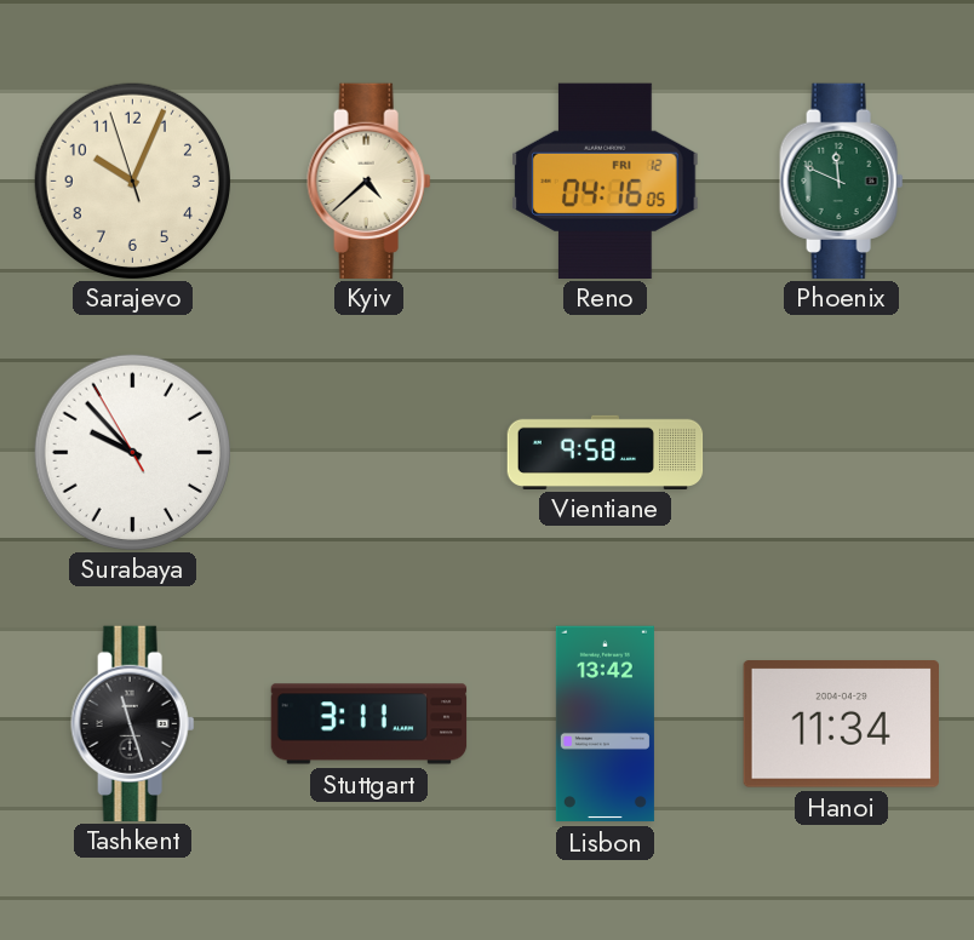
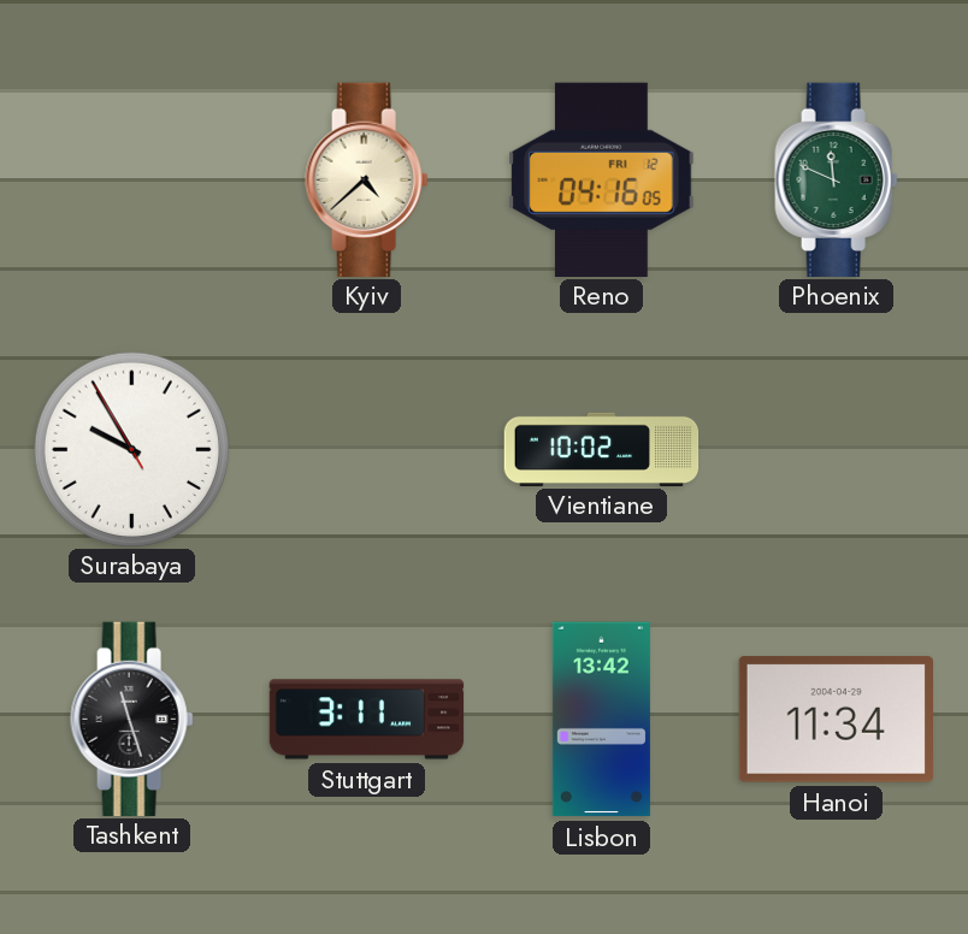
Sarajevo: 10:03 -> none (132, 180)
Surabaya: 9:52 -> 9:54 (131, 449)
Vientiane: 9:58 -> 10:02 (602, 449)
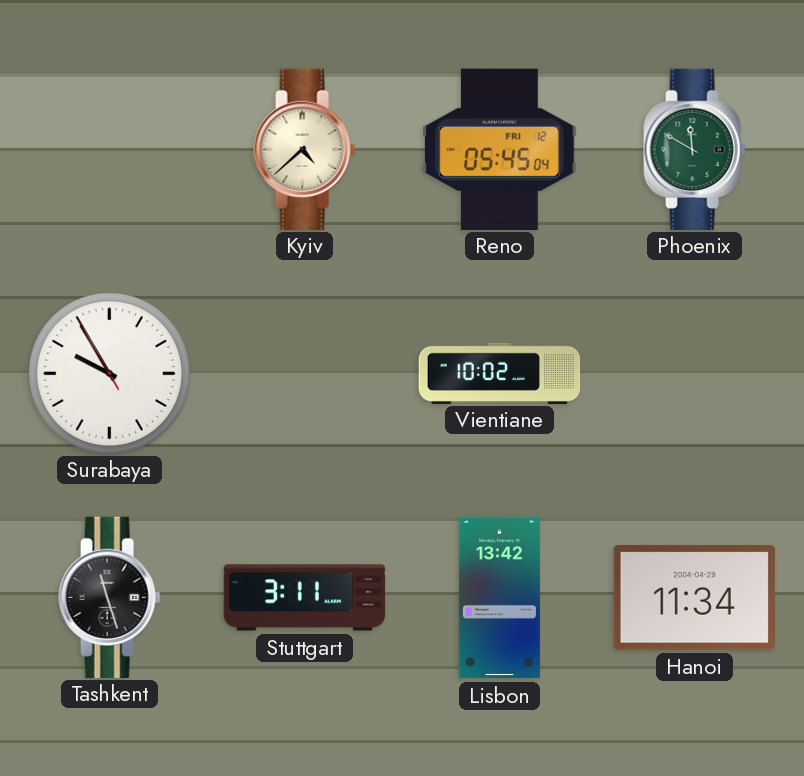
Reno: 04:16 -> 05:45 (500, 149)
Phoenix: 11:49 -> 11:50 (695, 149)
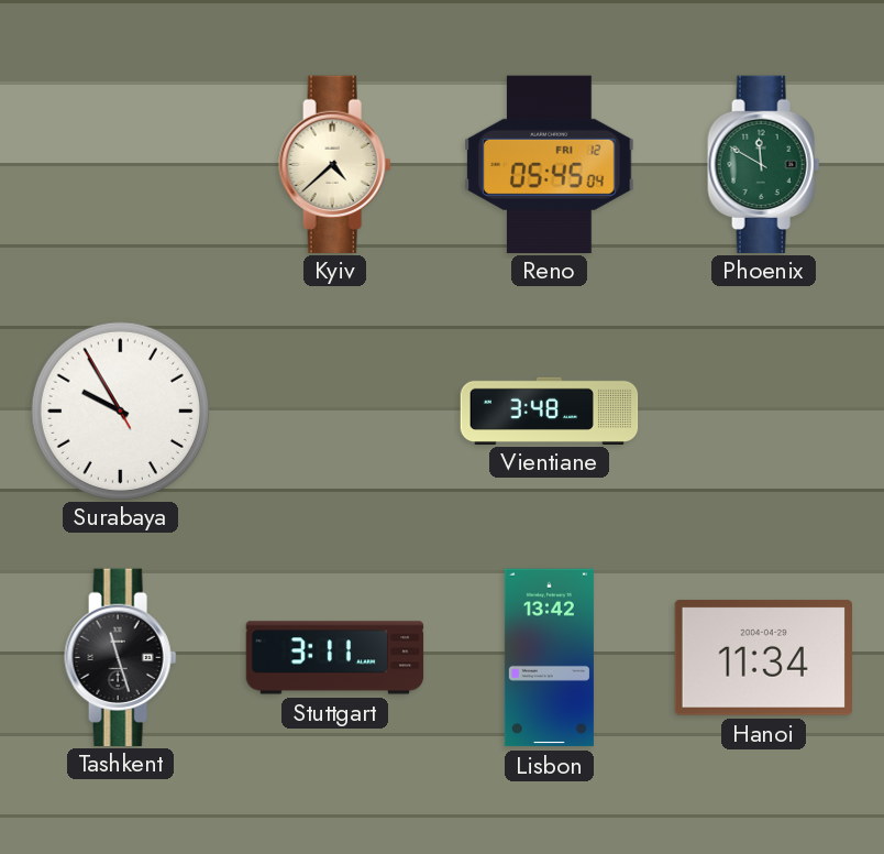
Vientiane: 10:02 -> 3:48 (550, 410)
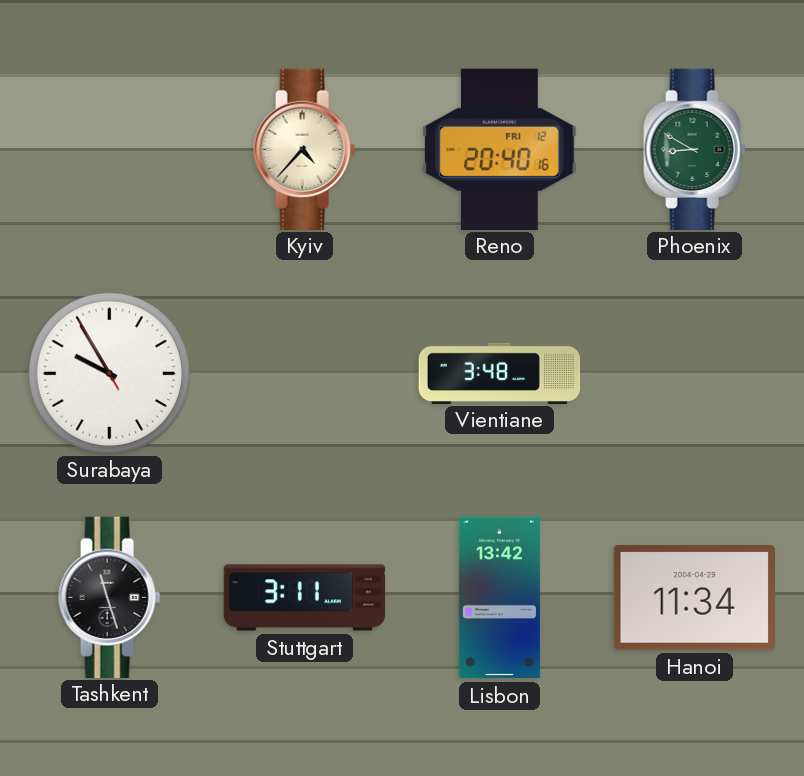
Kyiv: 4:38 -> 4:37 (305, 149)
Reno: 05:45 -> 20:40 (500, 149)
Phoenix: 11:50 -> 8:50 (695, 149)
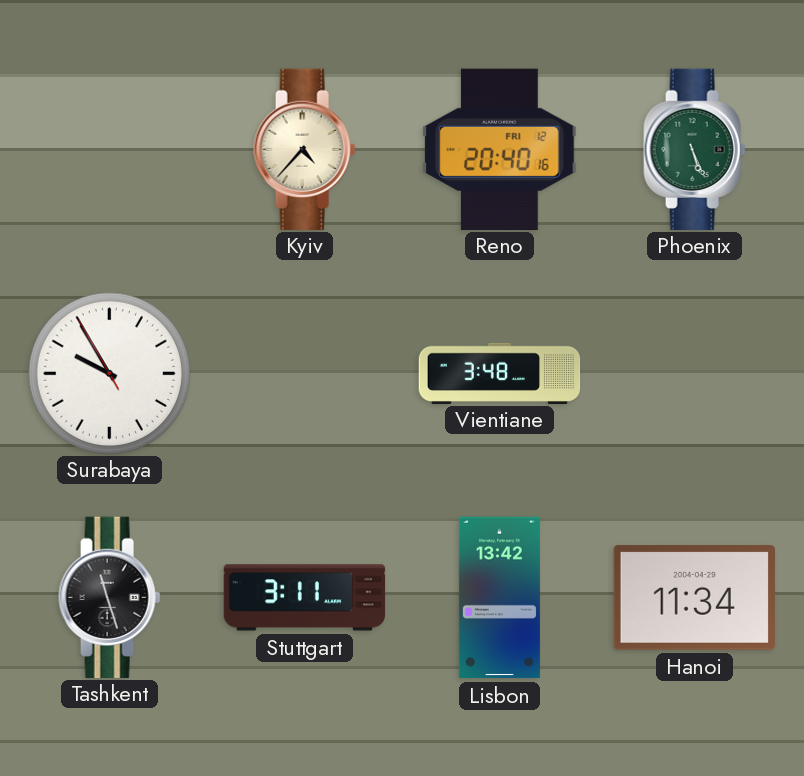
Phoenix: 8:50 -> 5:26 (695, 149)
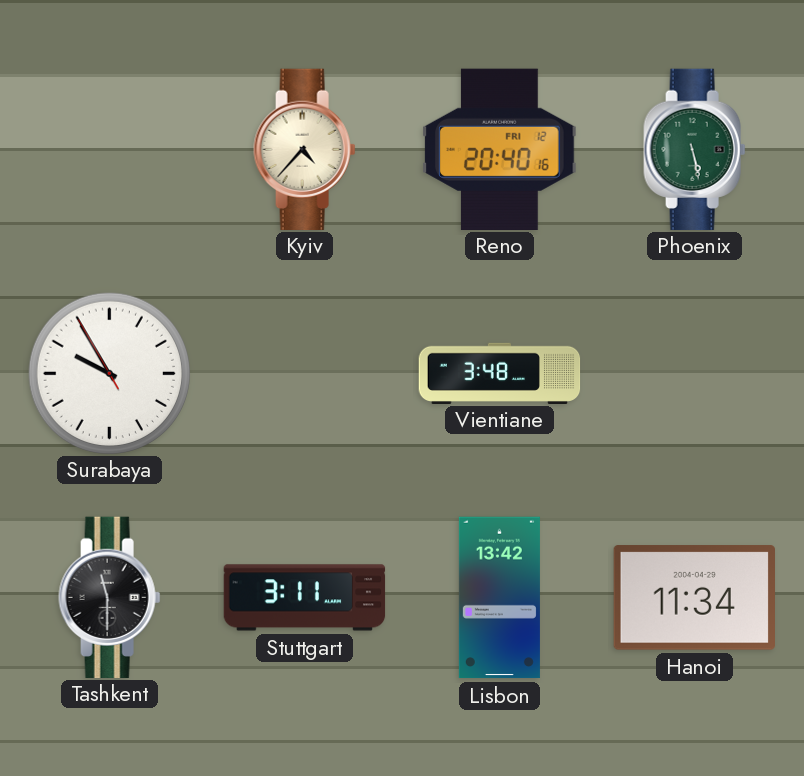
Phoenix: 5:26 -> 5:28 (695, 149)
Tashkent: 11:27 -> 11:30 (110, 597)
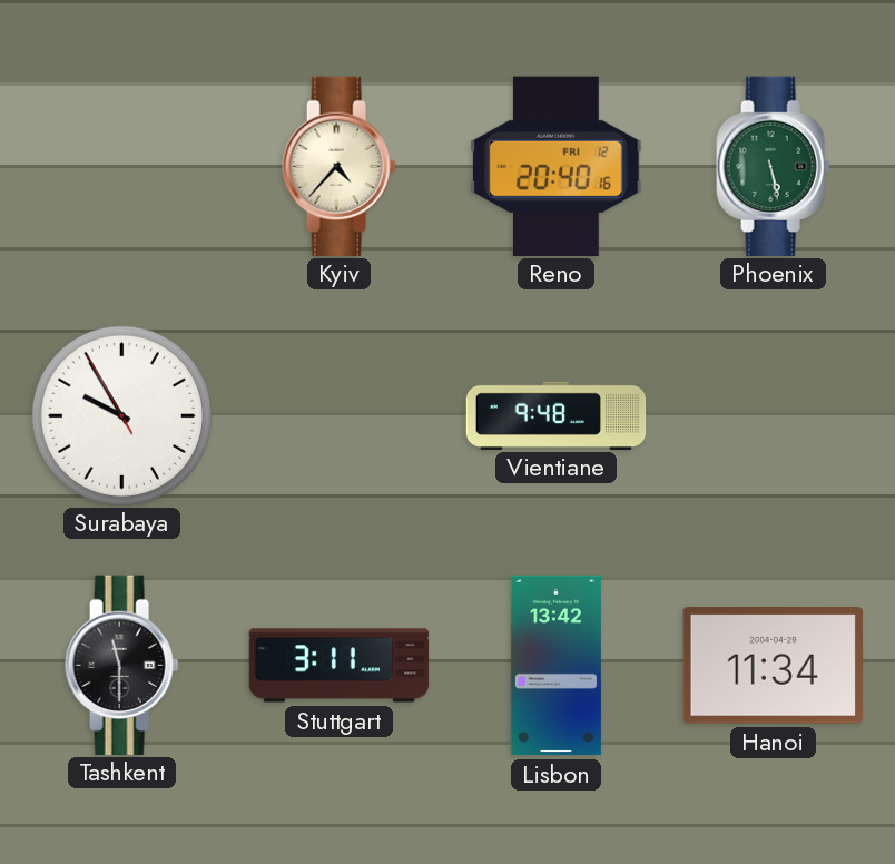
Vientiane: 3:48 -> 9:48 (557, 415)
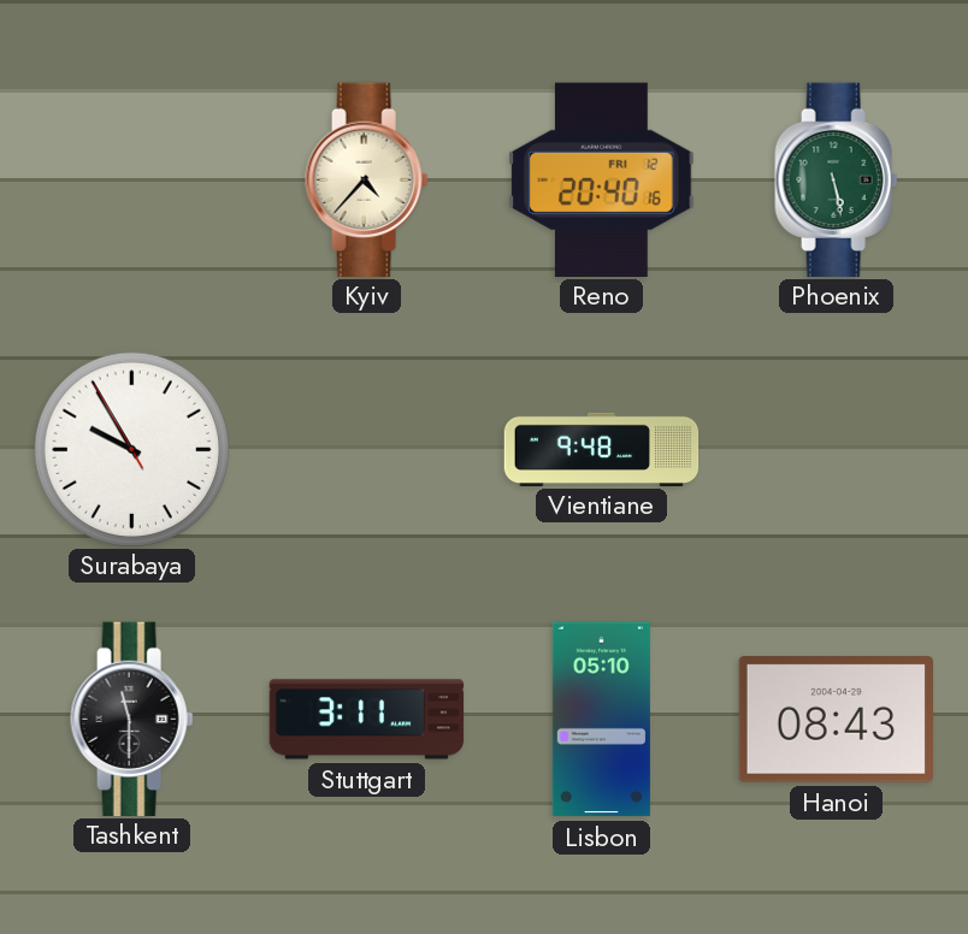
Lisbon: 13:42 -> 05:10 (601, 720)
Hanoi: 11:34 -> 08:43 (836, 720)
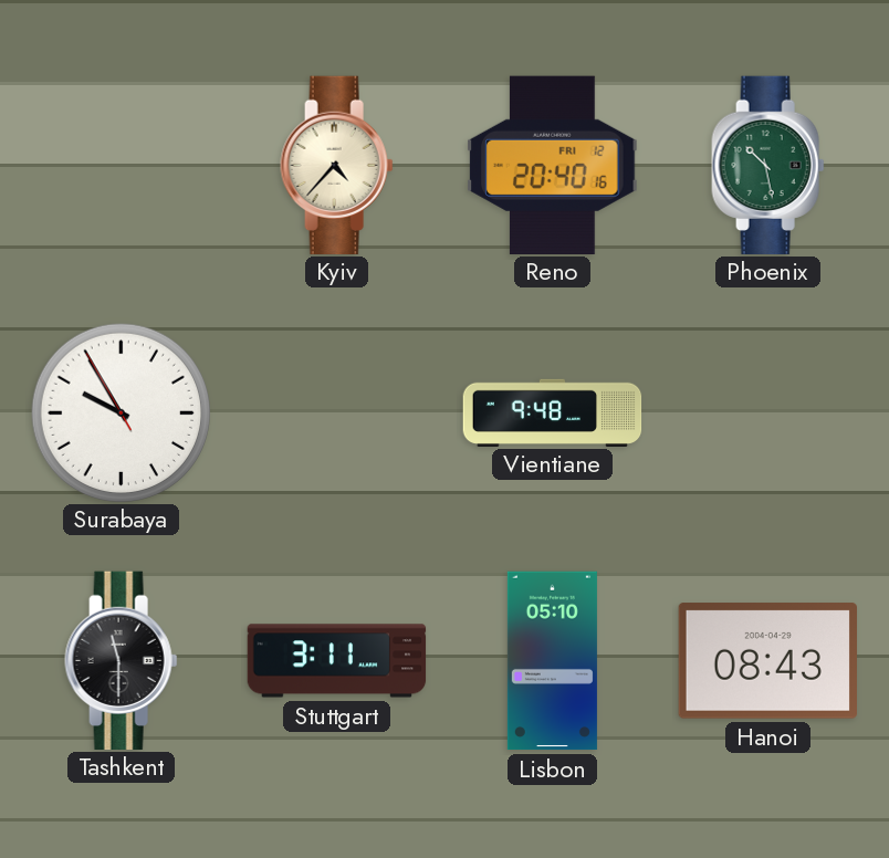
Phoenix: 5:28 -> 10:28 (768, 165)
